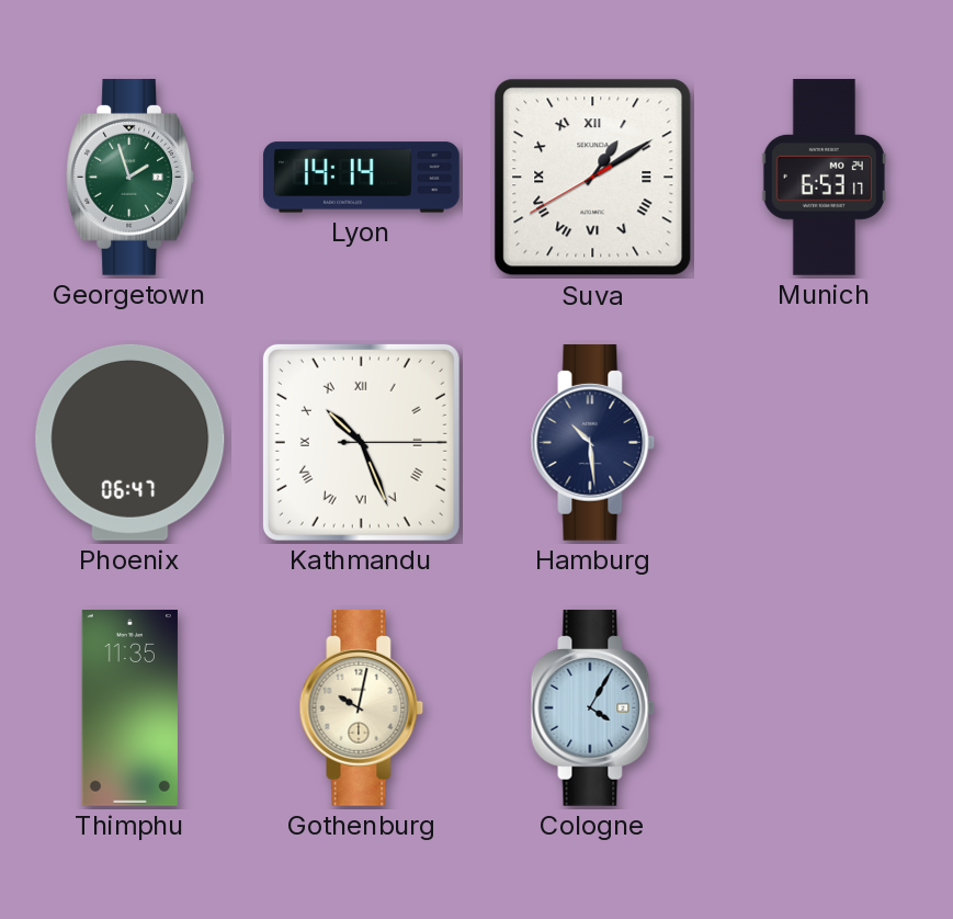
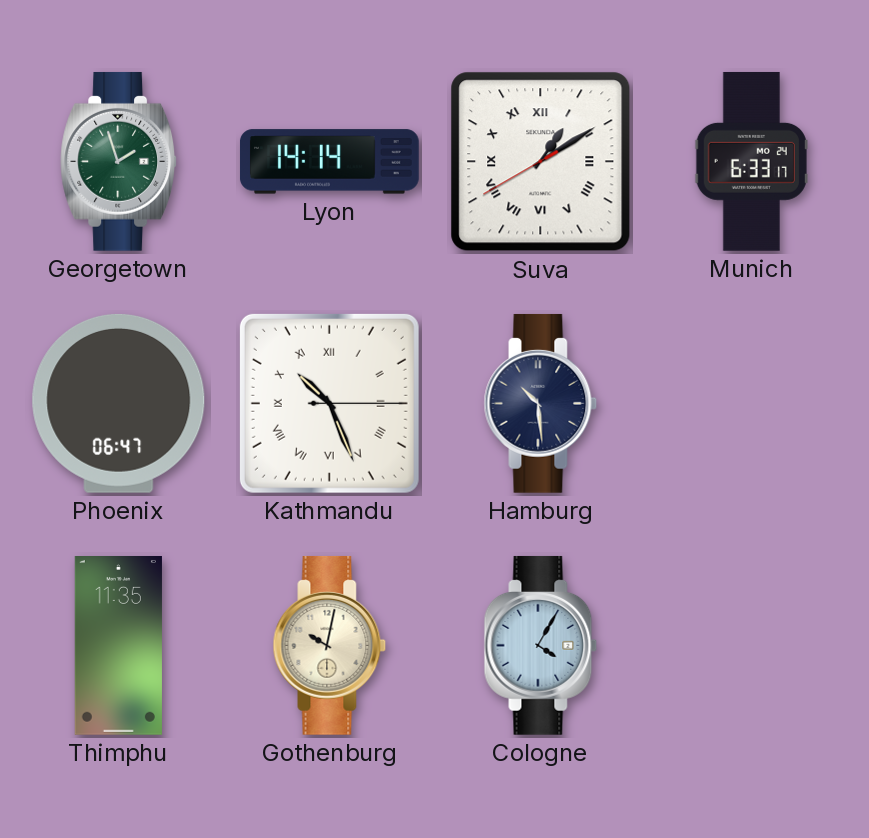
Munich: 6:53 -> 6:33 (751, 161)
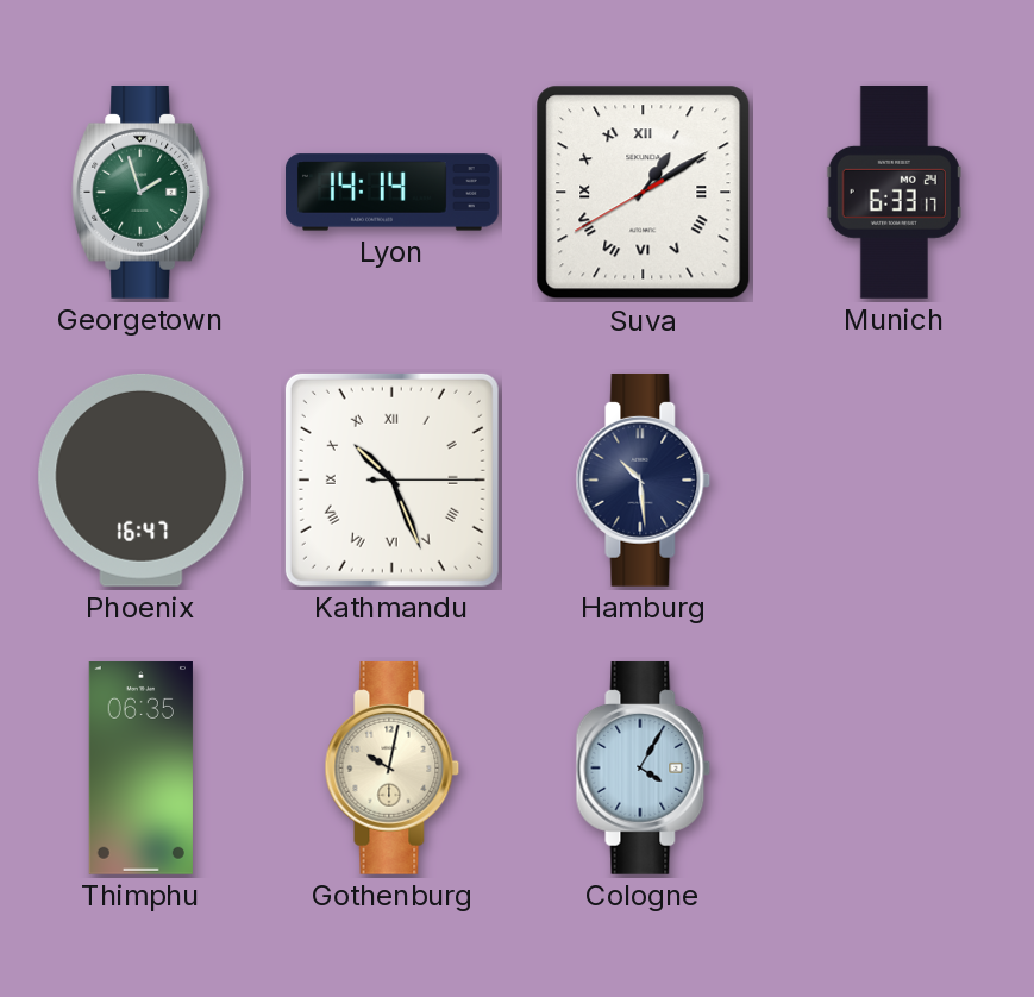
Phoenix: 06:47 -> 16:47 (142, 479)
Thimphu: 11:35 -> 06:35 (140, 769)
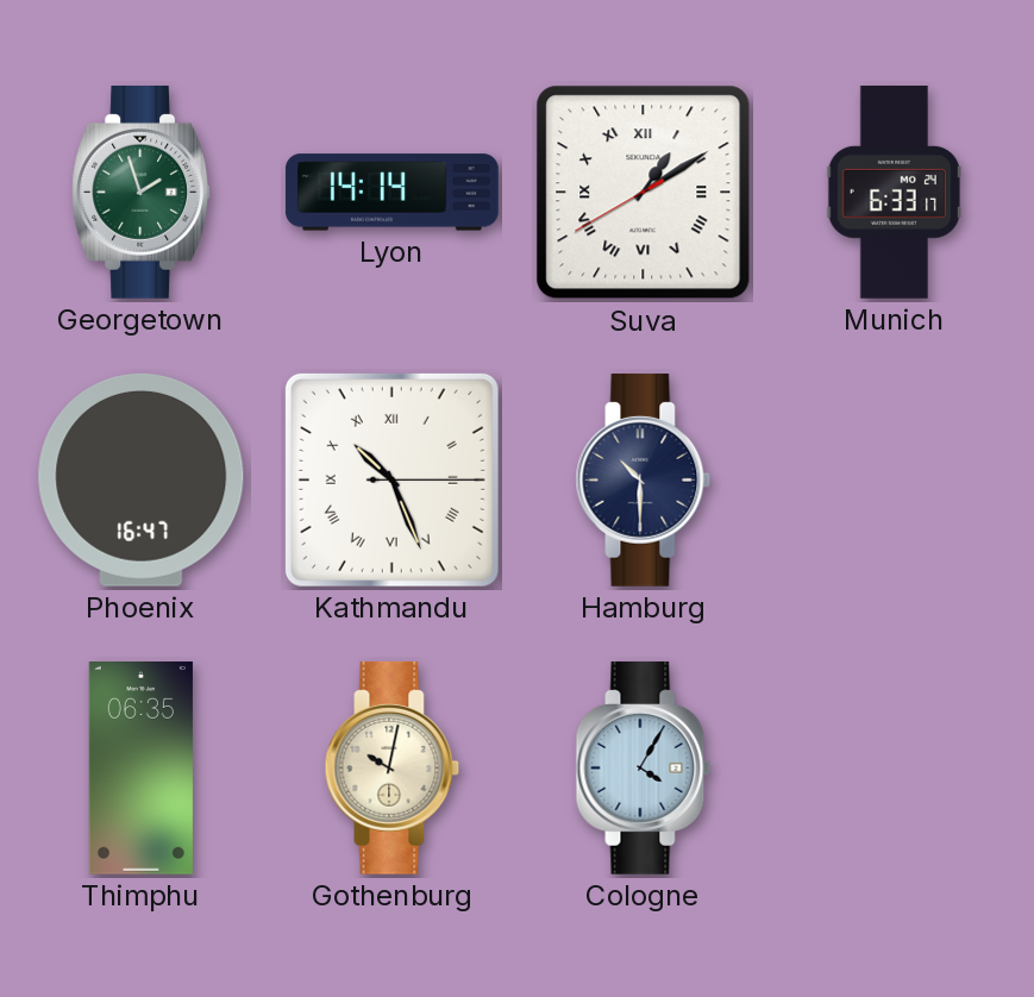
Hamburg: 10:29 -> 10:30 (644, 479)
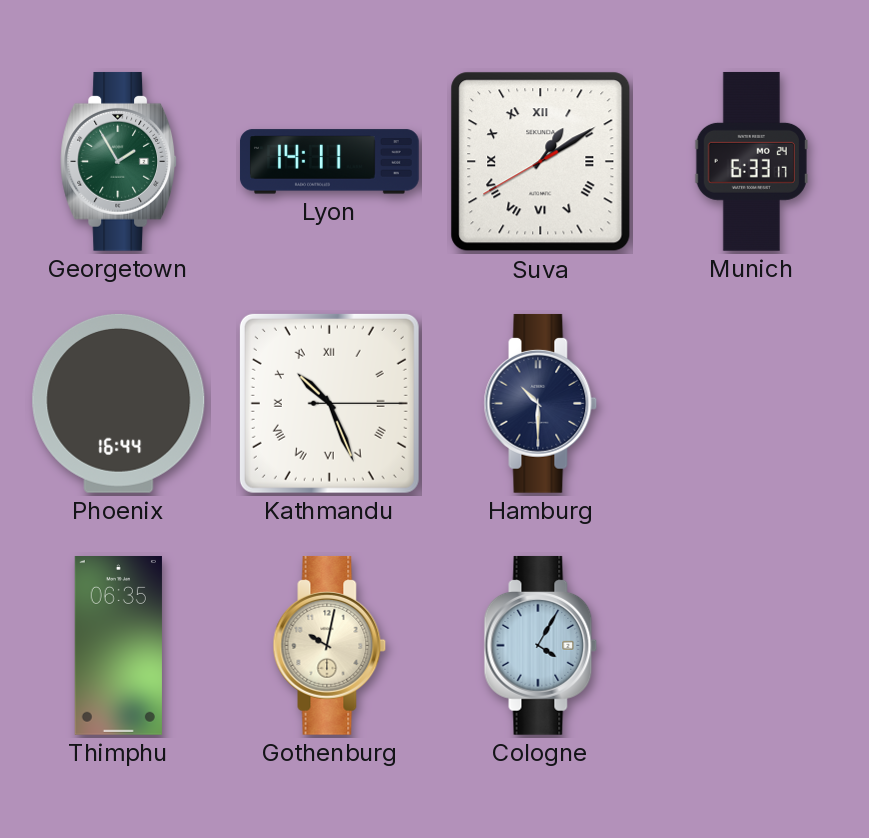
Georgetown: 1:57 -> 1:55 (119, 161)
Lyon: 14:14 -> 14:11 (330, 162)
Phoenix: 16:47 -> 16:44 (119, 403)
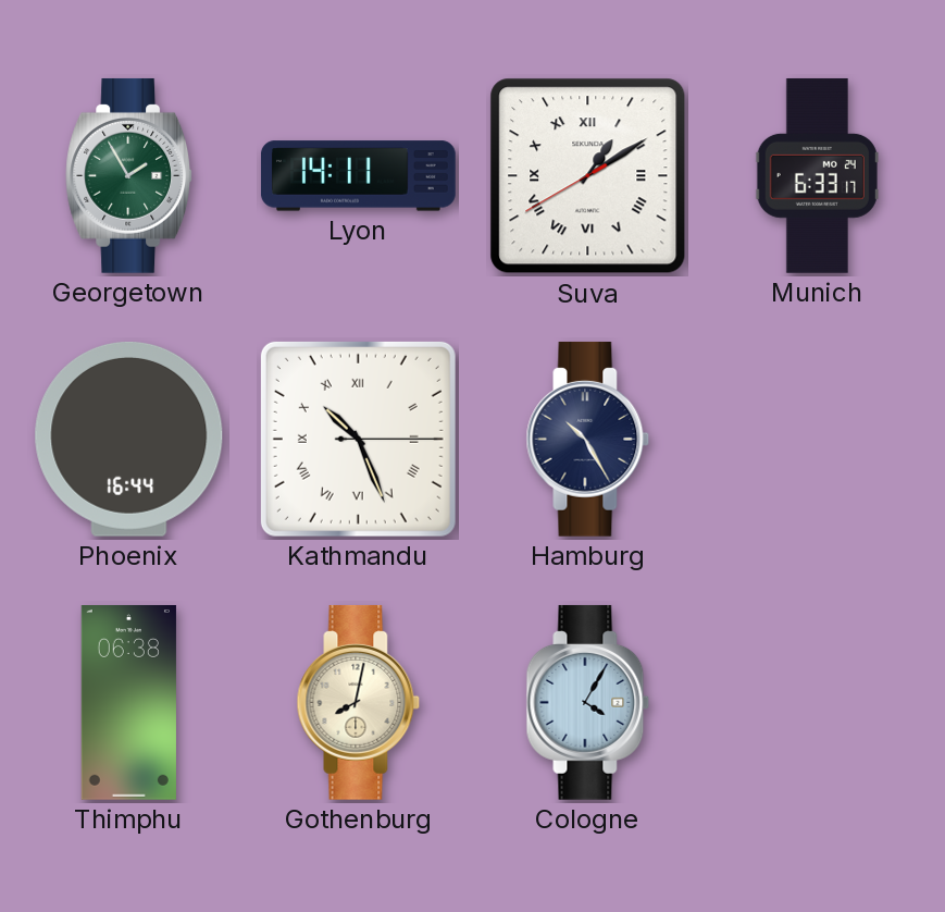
Hamburg: 10:30 -> 10:25 (588, 439)
Thimphu: 06:35 -> 06:38 (128, 703)
Gothenburg: 10:02 -> 8:02 (359, 702)
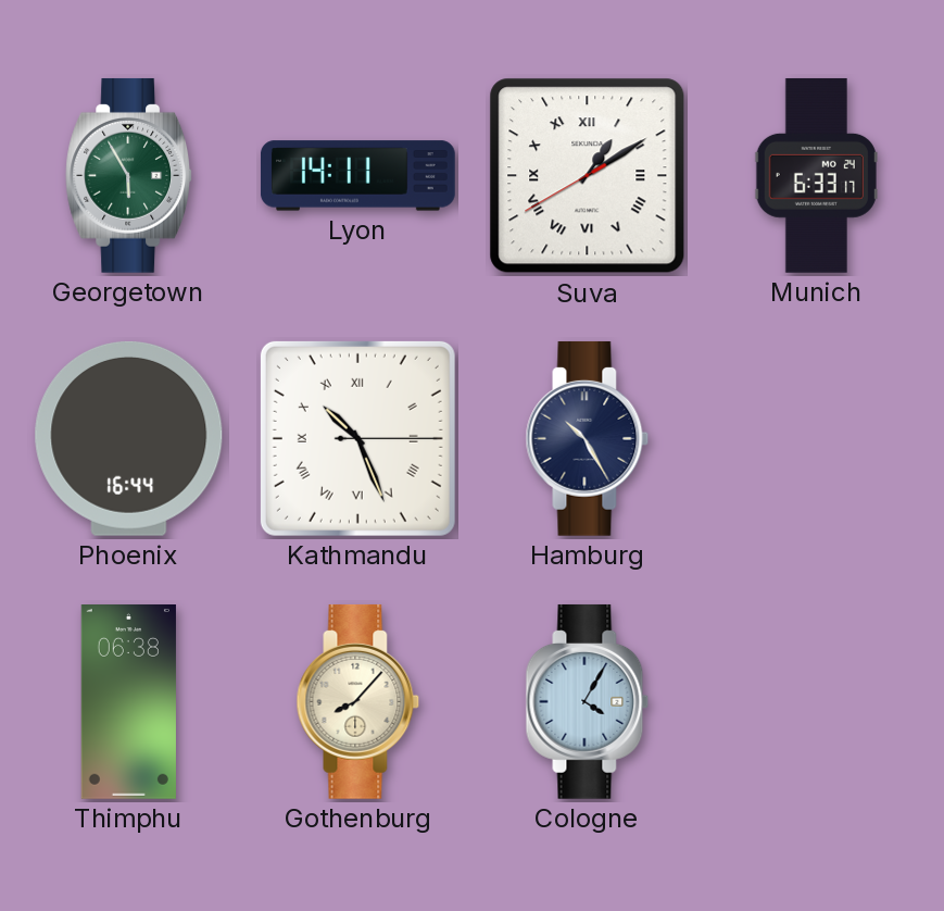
Georgetown: 1:55 -> 5:55 (129, 175)
Gothenburg: 8:02 -> 8:07 (358, 701)
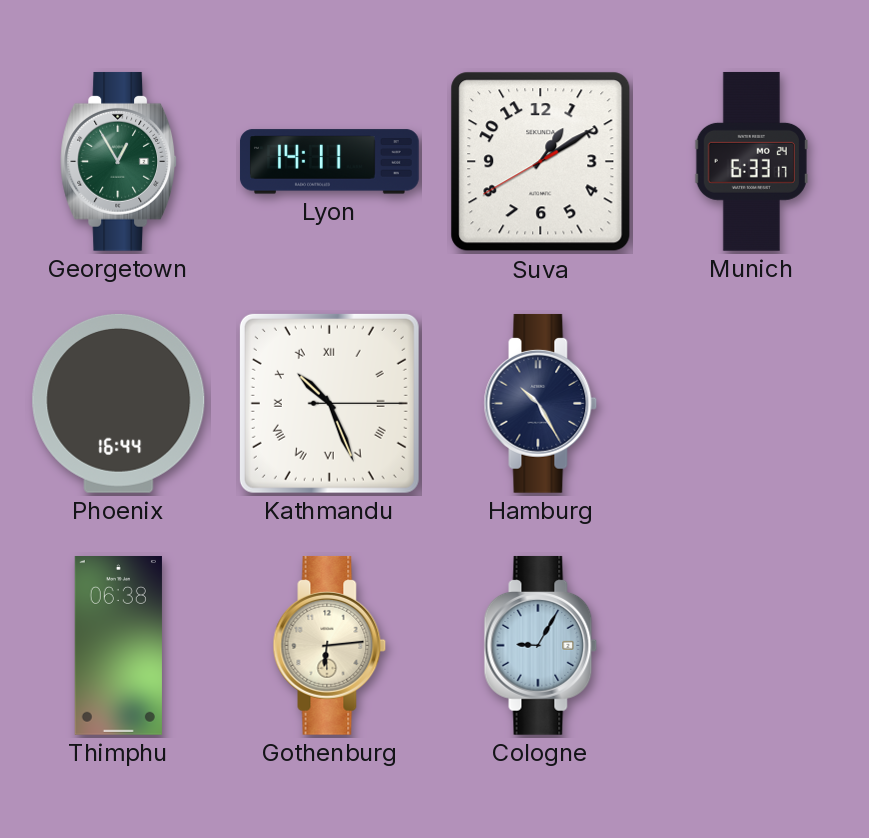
Georgetown: 5:55 -> 12:55 (119, 161)
Suva numerals: Roman -> Arabic (541, 162)
Gothenburg: 8:07 -> 6:14 (330, 645)
Cologne: 4:05 -> 9:05 (541, 645)
